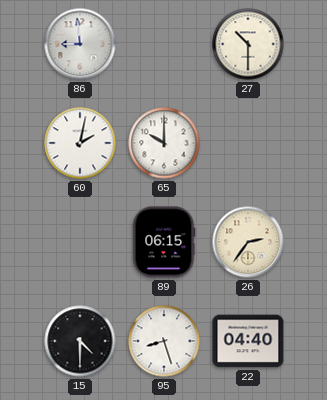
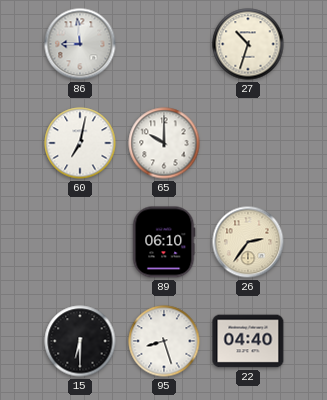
27: 10:30 -> 10:33 (248, 44)
60: 2:02 -> 7:02 (80, 143)
89: 06:15 -> 06:10 (164, 242)
15: 4:30 -> 6:30 (80, 341)
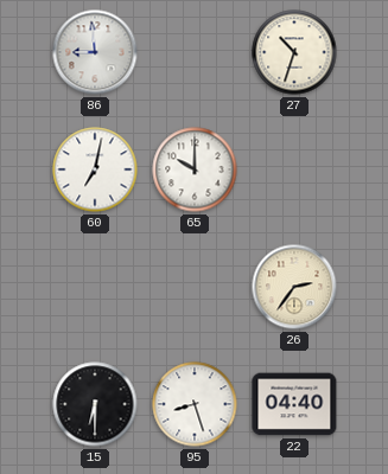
89: 06:10 -> none (164, 242)
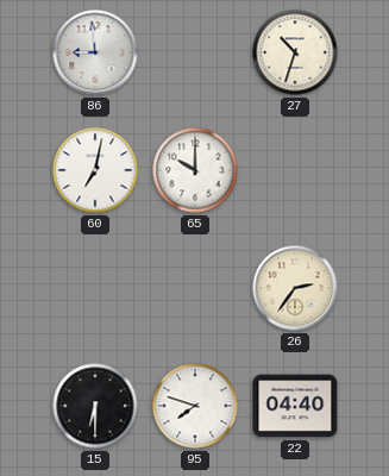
95: 8:27 -> 7:48 (195, 406)
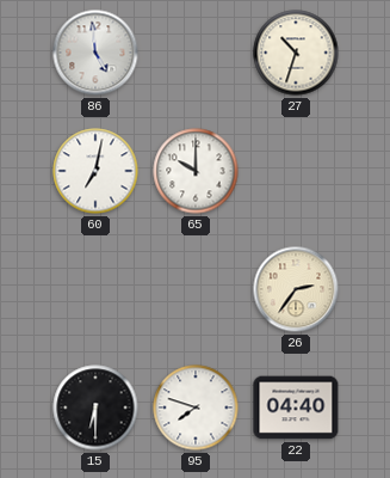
86: 8:59 -> 4:59 (95, 53)
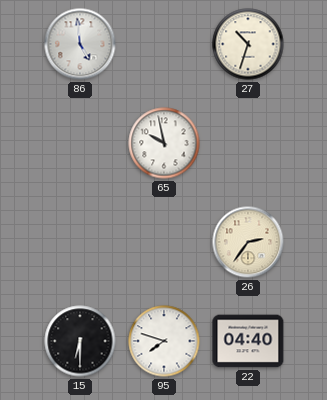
60: 7:02 -> none (95, 171)
65: 10:00 -> 9:58 (164, 143)
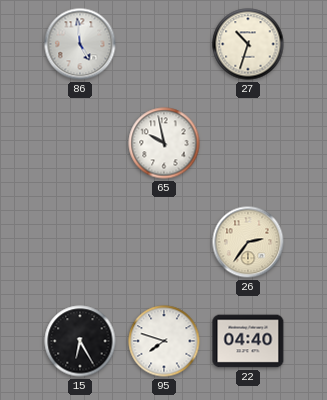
15: 6:30 -> 6:25 (80, 341)
